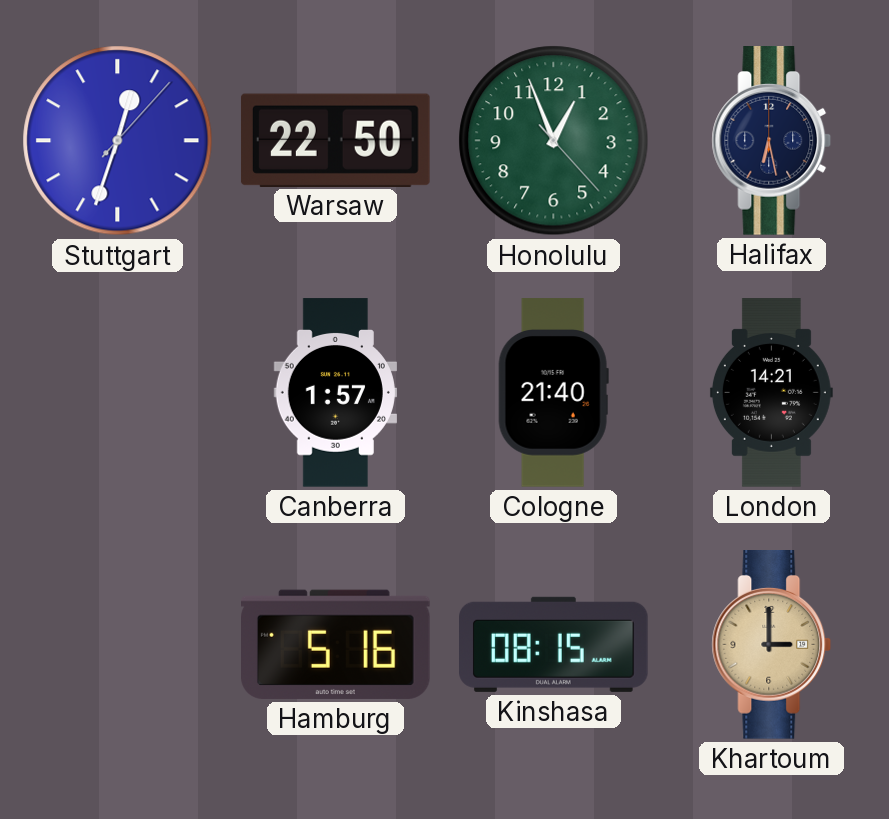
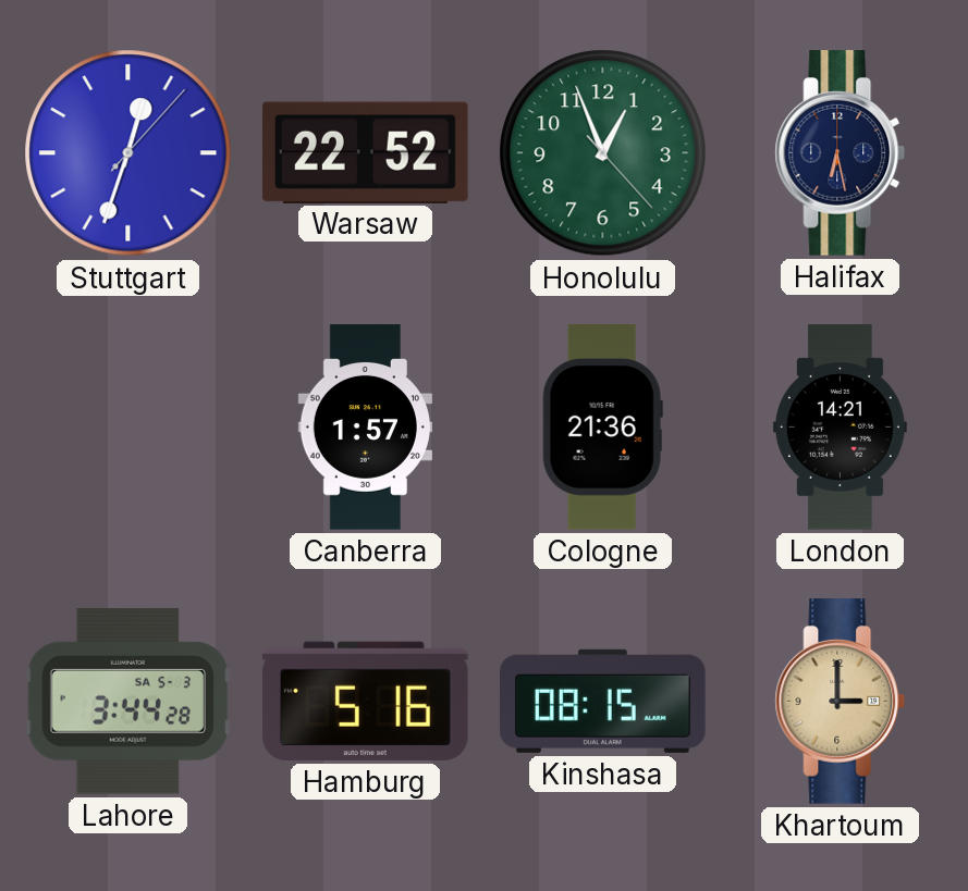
Warsaw: 22:50 -> 22:52 (365, 152)
Cologne: 21:40 -> 21:36 (602, 428)
Lahore: none -> 3:44 (128, 702)
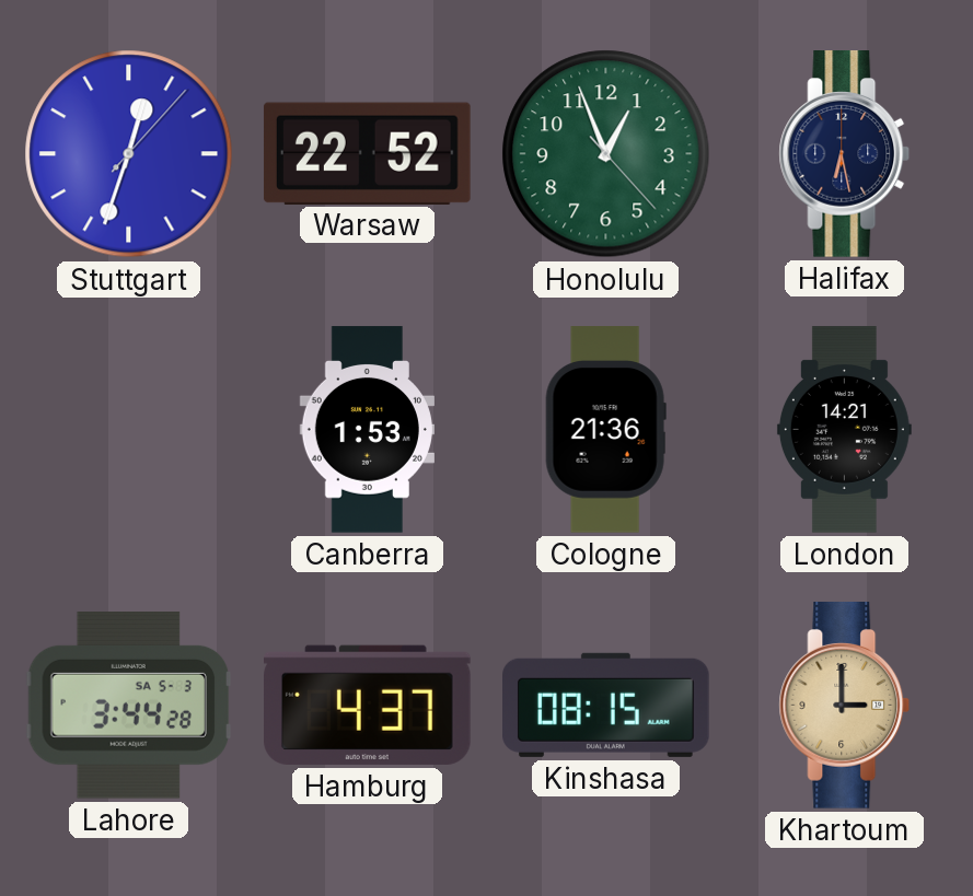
Canberra: 1:57 -> 1:53 (367, 430)
Hamburg: 5:16 -> 4:37 (368, 705)
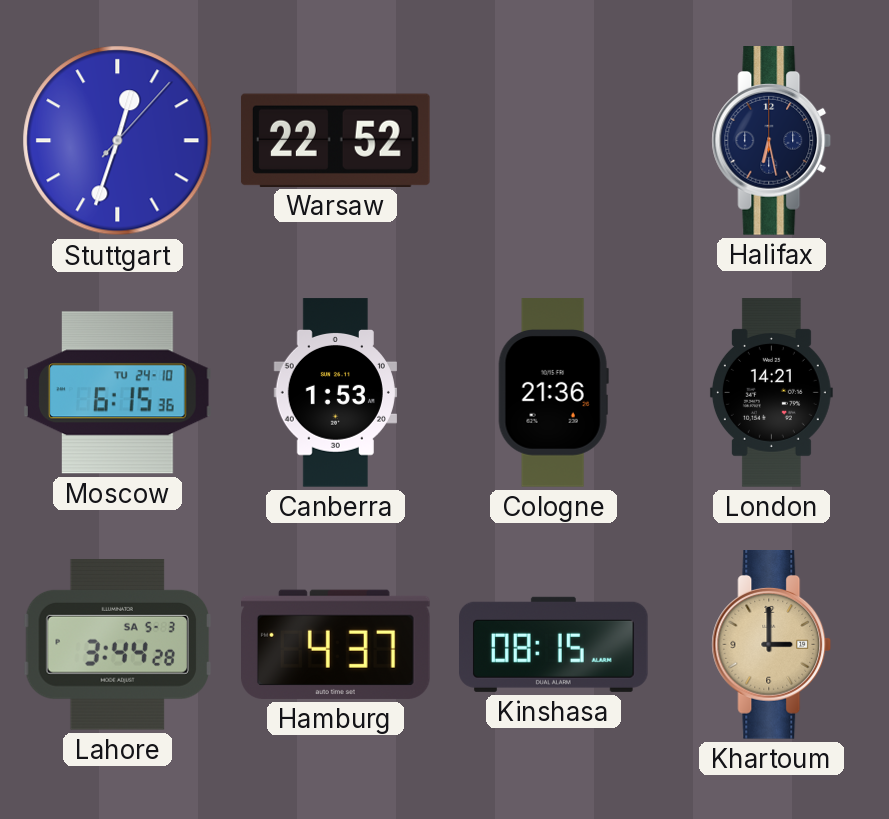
Honolulu: 12:56 -> none (606, 154)
Moscow: none -> 6:15 (118, 393)
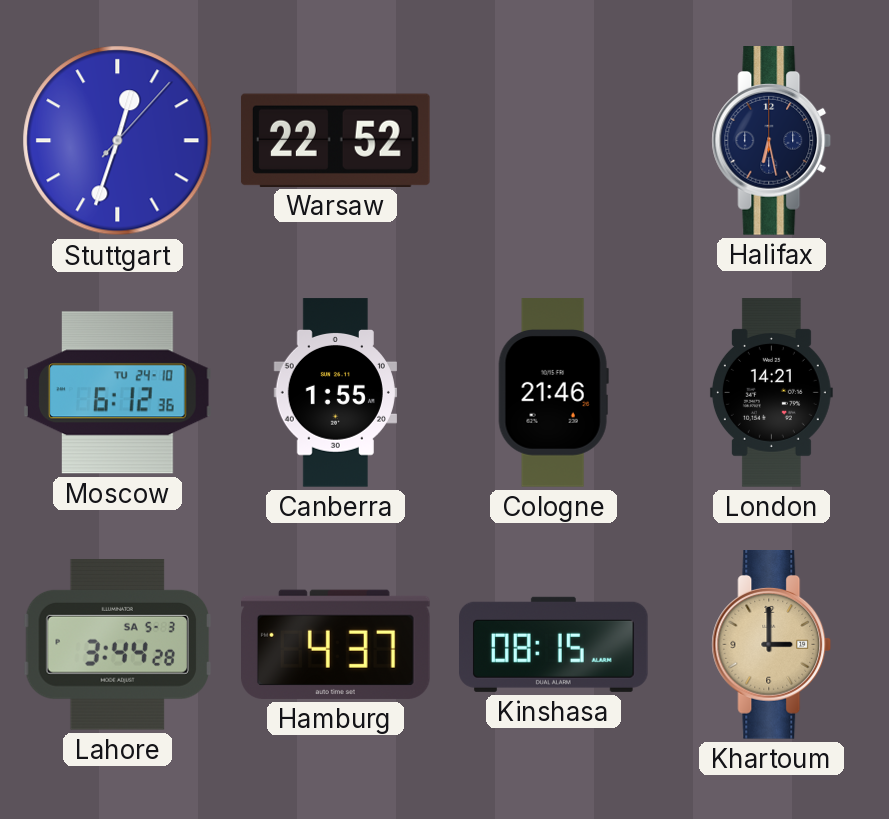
Moscow: 6:15 -> 6:12 (118, 393)
Canberra: 1:53 -> 1:55 (335, 393)
Cologne: 21:36 -> 21:46 (553, 393)
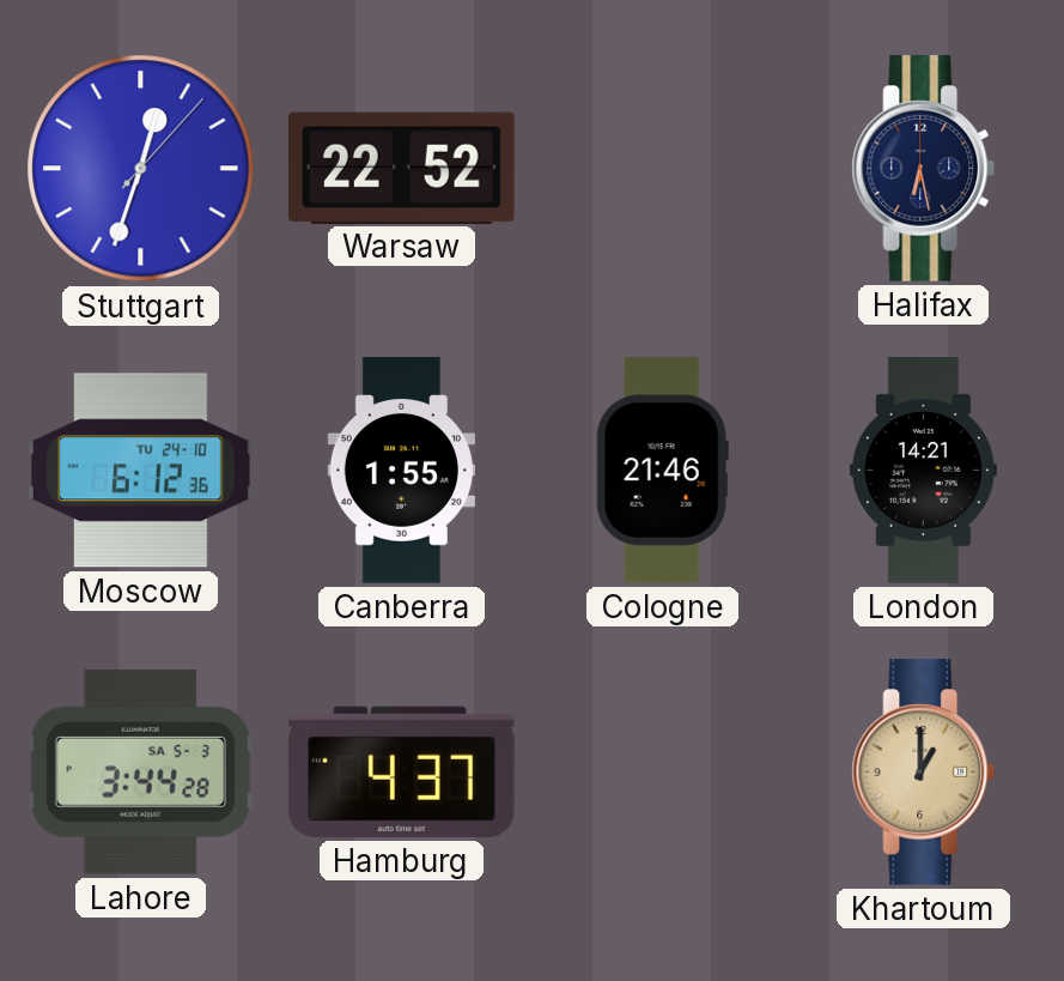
Kinshasa: 08:15 -> none (554, 644)
Khartoum: 3:00 -> 1:00 (924, 773)
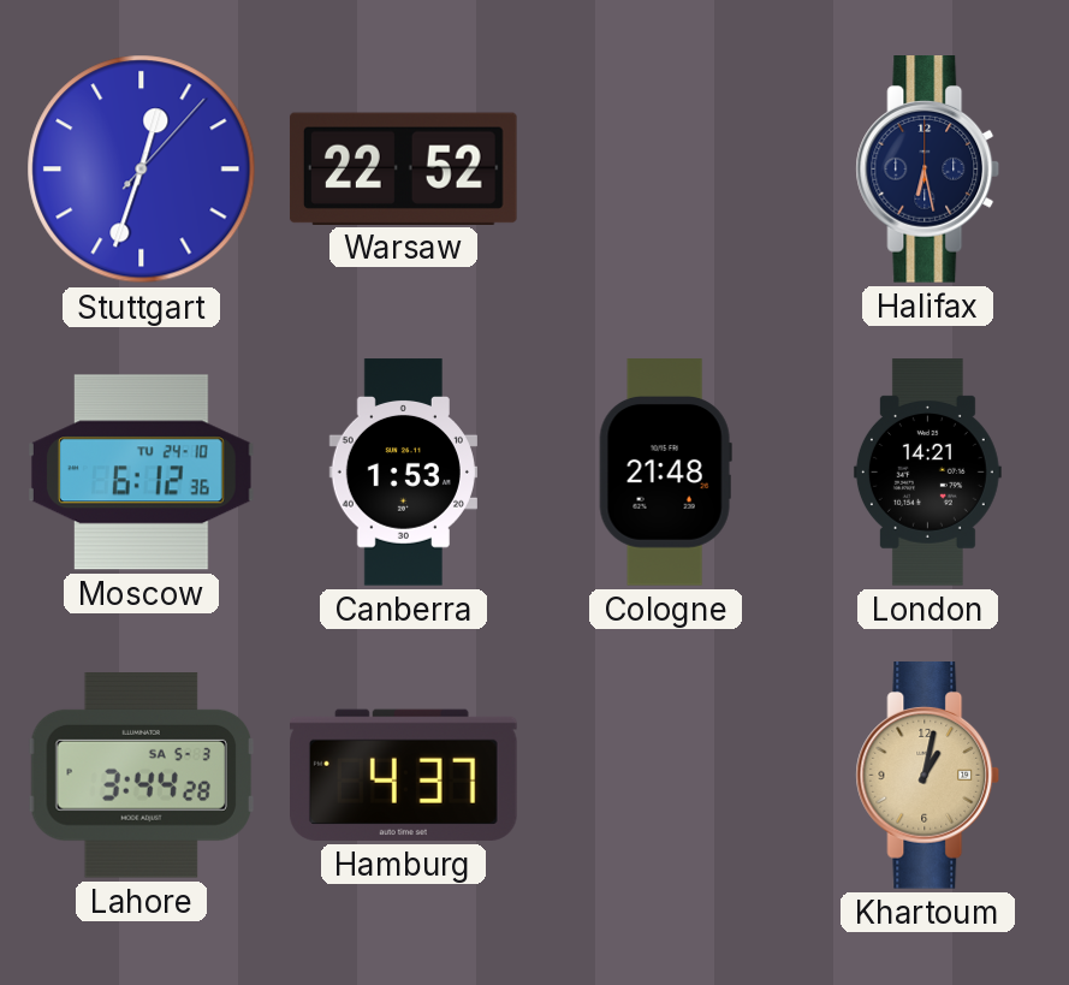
Canberra: 1:55 -> 1:53 (403, 473)
Cologne: 21:46 -> 21:48 (665, 473)
Khartoum: 1:00 -> 1:02 (928, 776)
